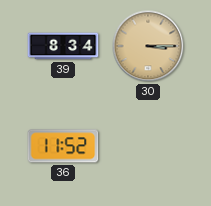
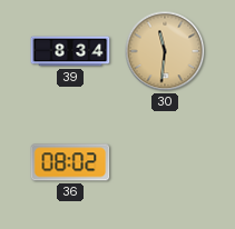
30: 3:15 -> 11:31 (165, 51)
36: 11:52 -> 08:02 (70, 162)
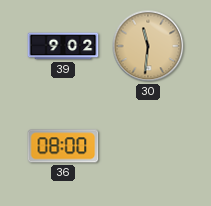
39: 8:34 -> 9:02 (63, 46)
36: 08:02 -> 08:00 (63, 146)
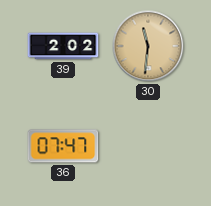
39: 9:02 -> 2:02 (63, 46)
36: 08:00 -> 07:47 (63, 146)
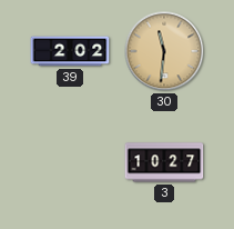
36: 07:47 -> none (63, 146)
3: none -> 10:27 (164, 162)
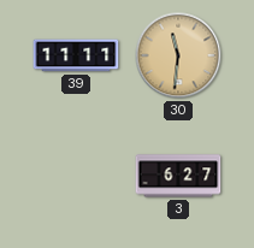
39: 2:02 -> 11:11 (76, 55)
3: 10:27 -> 6:27 (178, 176)
